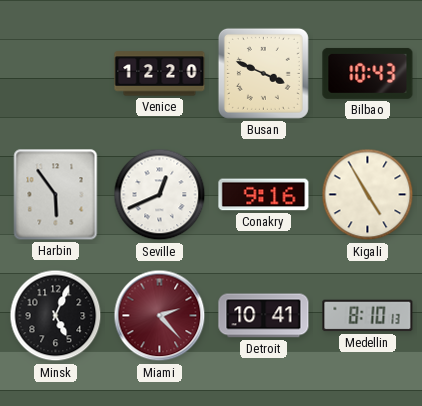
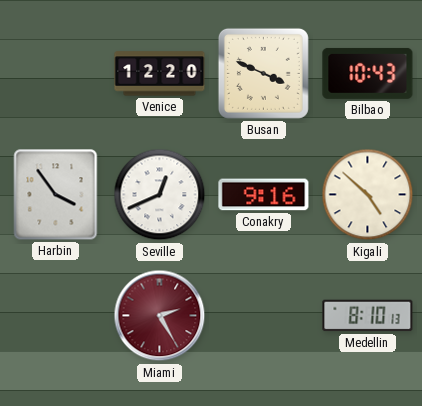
Harbin: 5:54 -> 3:54 (56, 195)
Kigali: 4:55 -> 4:52 (368, 195)
Minsk: 5:04 -> none (56, 316)
Miami: 2:23 -> 2:25 (160, 316)
Detroit: 10:41 -> none (264, 316)
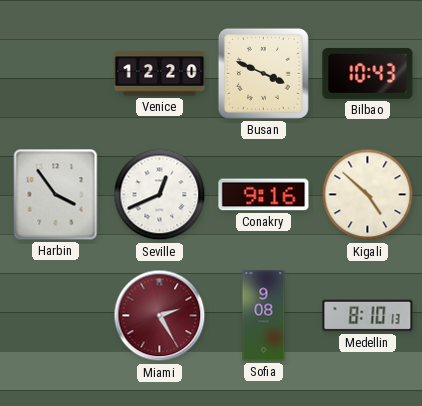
Sofia: none -> 9:08 (264, 316)
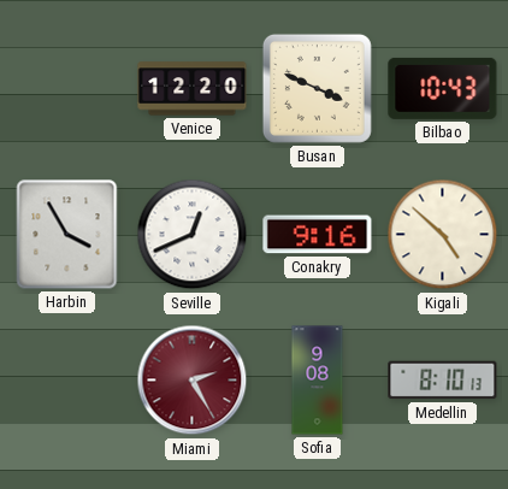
Harbin: 3:54 -> 3:55 (67, 235)
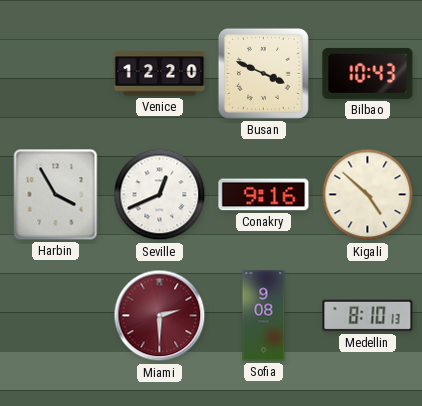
Miami: 2:25 -> 2:30 (160, 316)
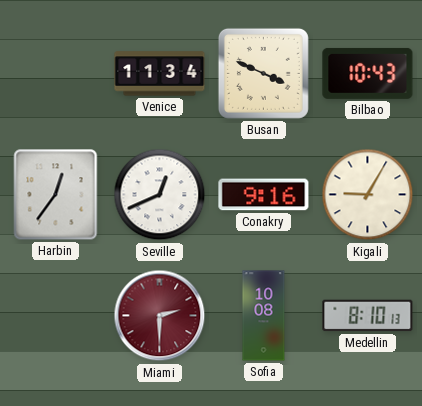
Venice: 12:20 -> 11:34 (160, 74)
Harbin: 3:55 -> 12:36 (56, 195)
Kigali: 4:52 -> 9:05 (368, 195)
Sofia: 9:08 -> 10:08 (264, 316)
